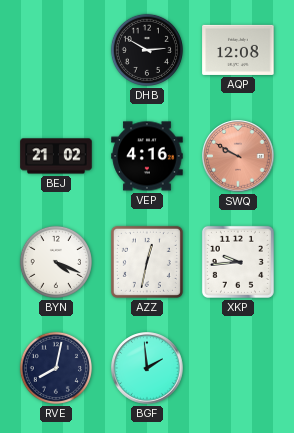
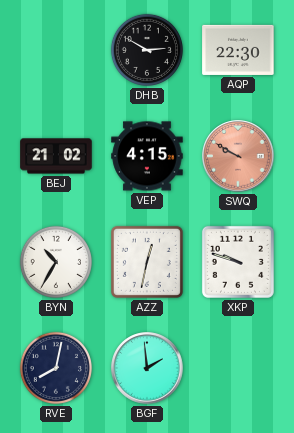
AQP: 12:08 -> 22:30 (238, 50)
VEP: 4:16 -> 4:15 (147, 156)
BYN: 4:19 -> 10:35 (56, 262)
XKP: 9:44 -> 9:48 (238, 262)
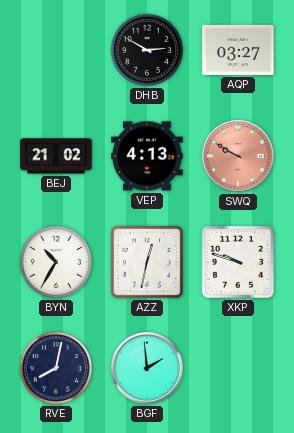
AQP: 22:30 -> 03:27 (238, 50)
VEP: 4:15 -> 4:13 (147, 156)
